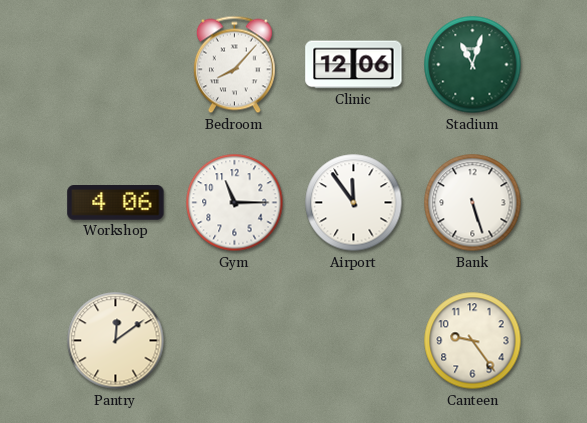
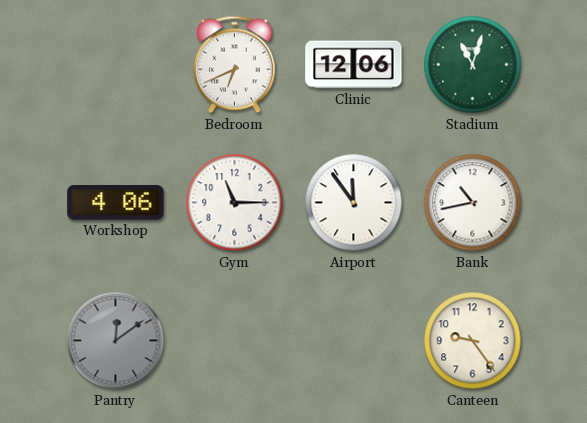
Bedroom: 8:07 -> 6:41 (234, 65)
Bank: 5:27 -> 10:43 (473, 203)
Pantry dial: cream -> grey (116, 341)
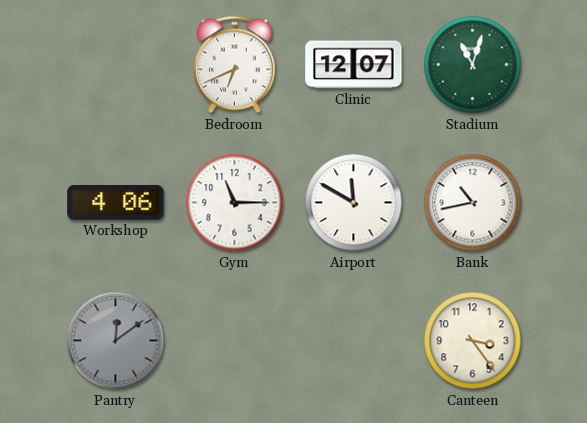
Clinic: 12:06 -> 12:07 (354, 65)
Airport: 11:54 -> 11:50 (354, 203)
Canteen: 9:24 -> 3:24 (473, 341)
